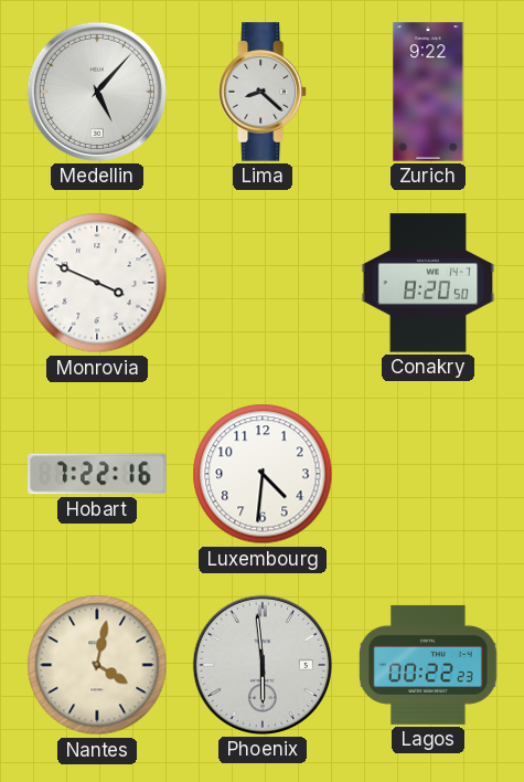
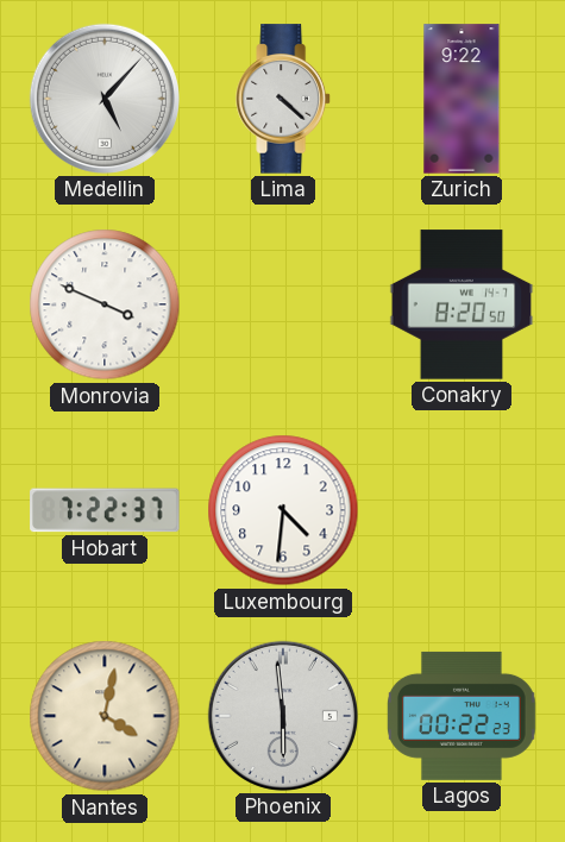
Lima: 8:22 -> 4:22 (283, 99)
Hobart: 7:22:16 -> 7:22:37 (105, 510)
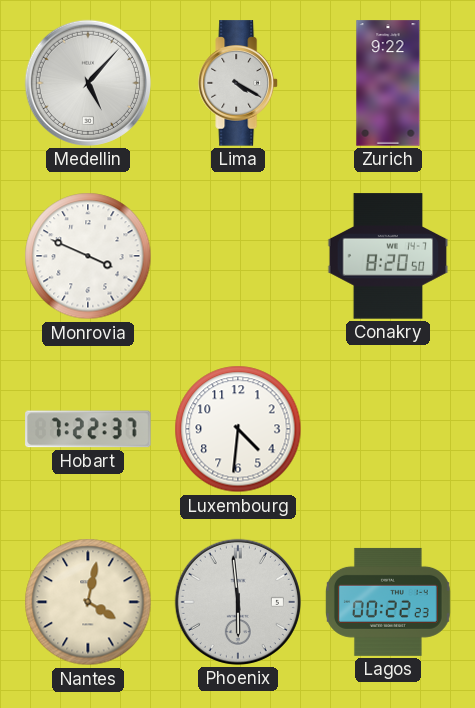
Lima: 4:22 -> 4:20 (238, 83)
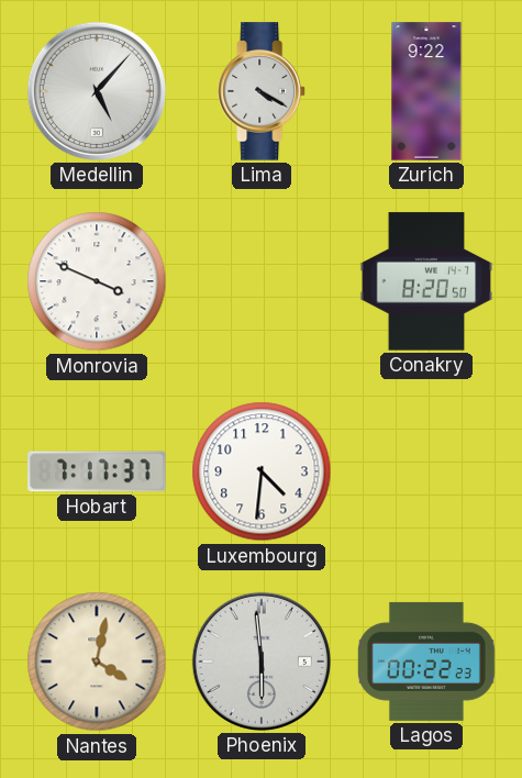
Hobart: 7:22 -> 7:17 (97, 471)
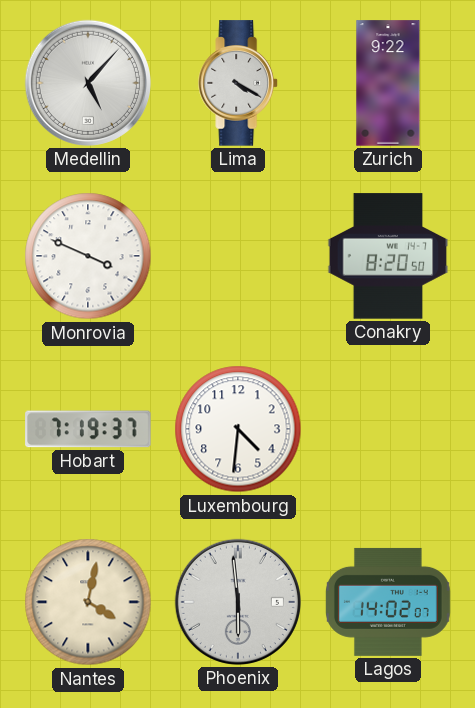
Hobart: 7:17 -> 7:19 (88, 429)
Lagos: 00:22 -> 14:02 (388, 602)
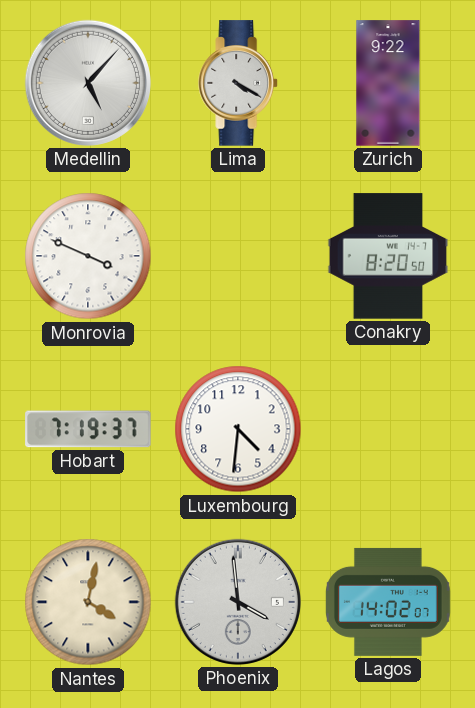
Phoenix: 5:59 -> 3:59 (238, 602)
